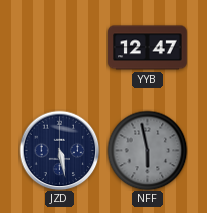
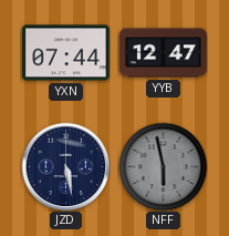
YXN: none -> 07:44 (66, 53)
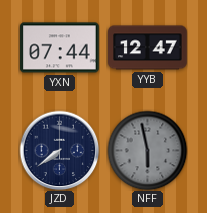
JZD: 5:28 -> 7:39 (59, 150)
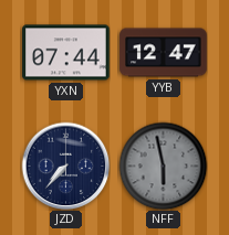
JZD: 7:39 -> 7:37 (65, 165)
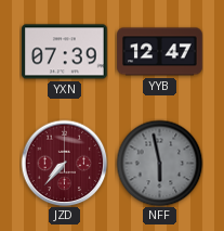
YXN: 07:44 -> 07:39 (65, 52)
JZD dial: navy -> burgundy (64, 163)
